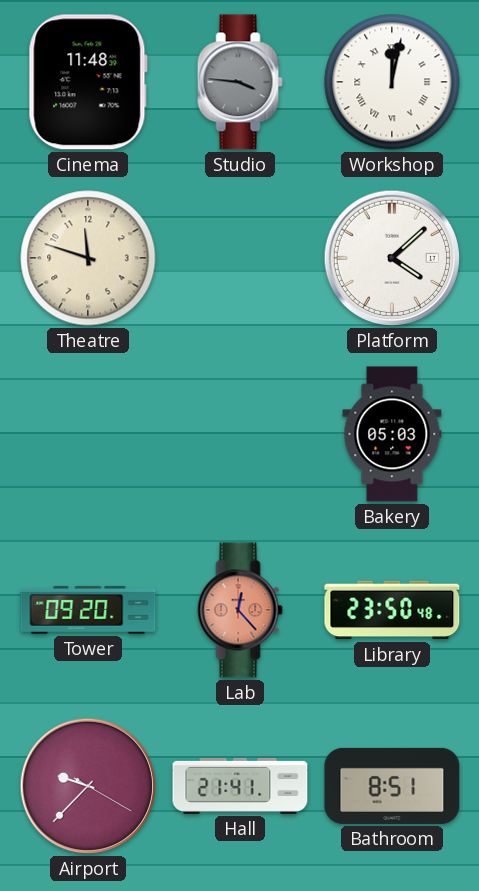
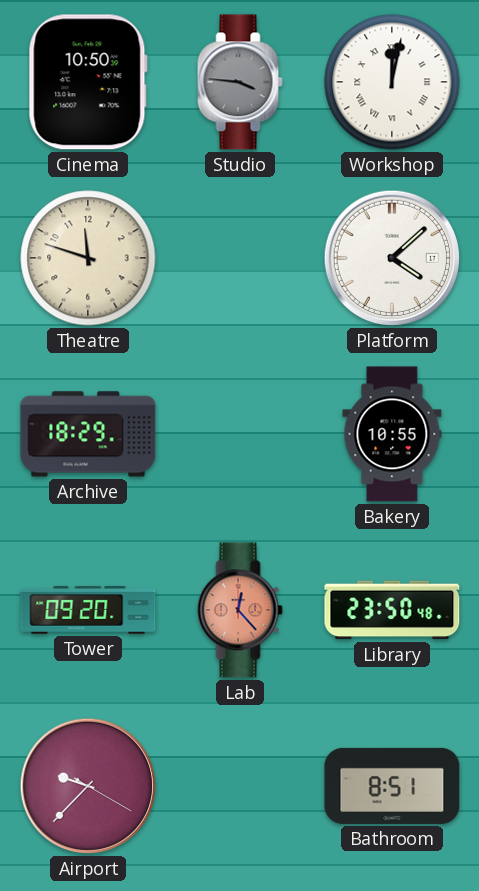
Cinema: 11:48 -> 10:50 (88, 82)
Archive: none -> 18:29 (88, 434)
Bakery: 05:03 -> 10:55 (392, 434)
Hall: 21:41 -> none (240, 786)
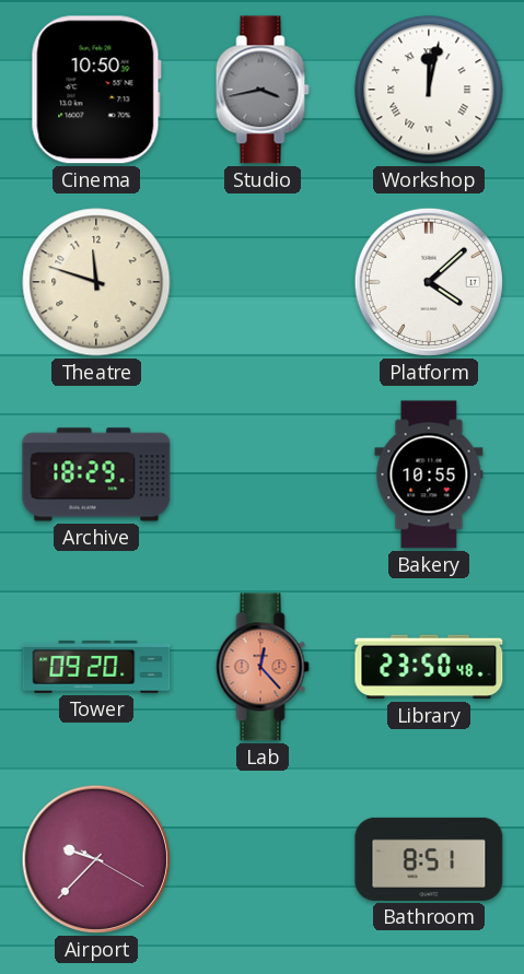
Studio: 3:46 -> 3:43 (263, 90)
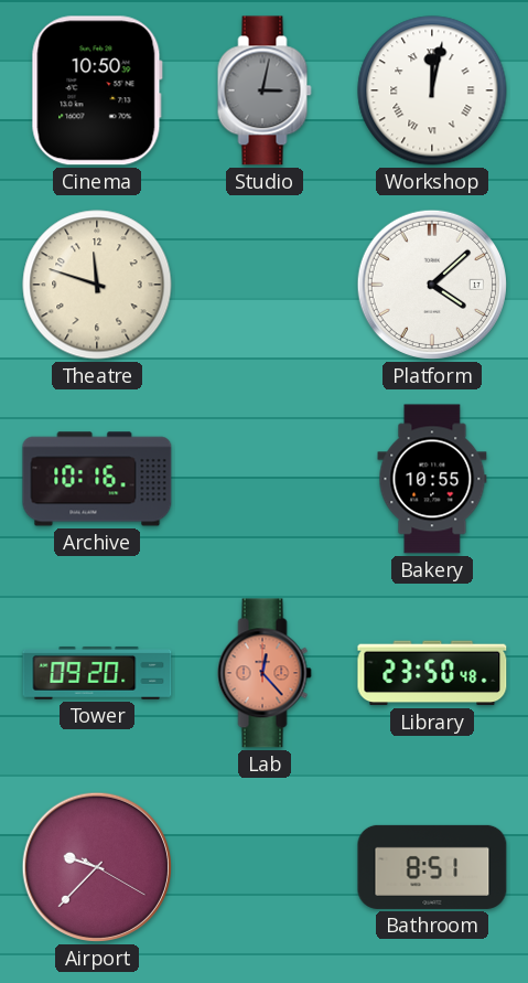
Studio: 3:43 -> 3:02 (265, 90)
Archive: 18:29 -> 10:16 (97, 479)
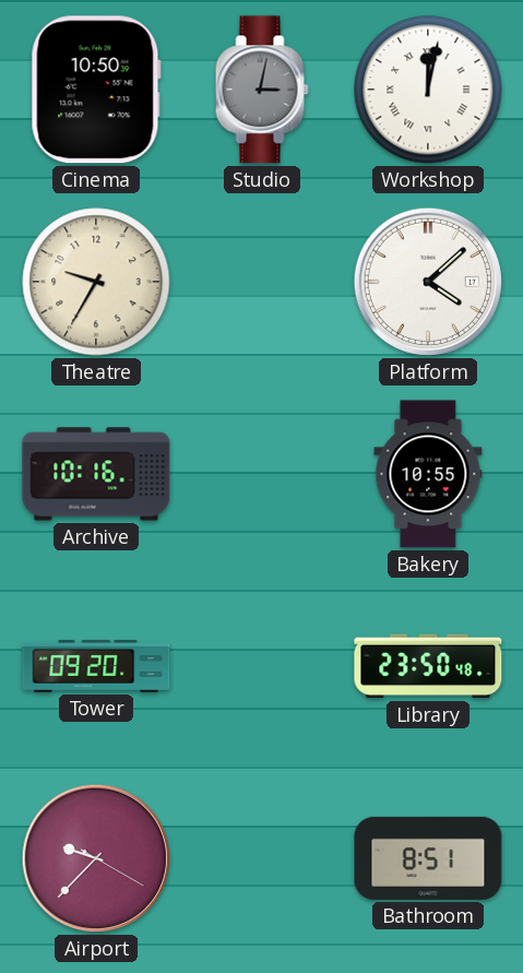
Theatre: 11:48 -> 9:35 (96, 282)
Lab: 12:23 -> none (265, 673)
